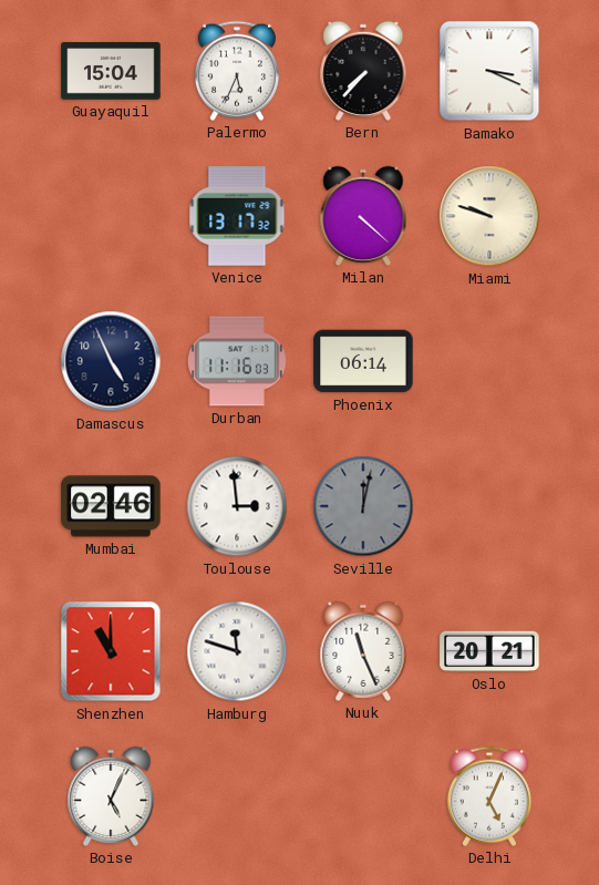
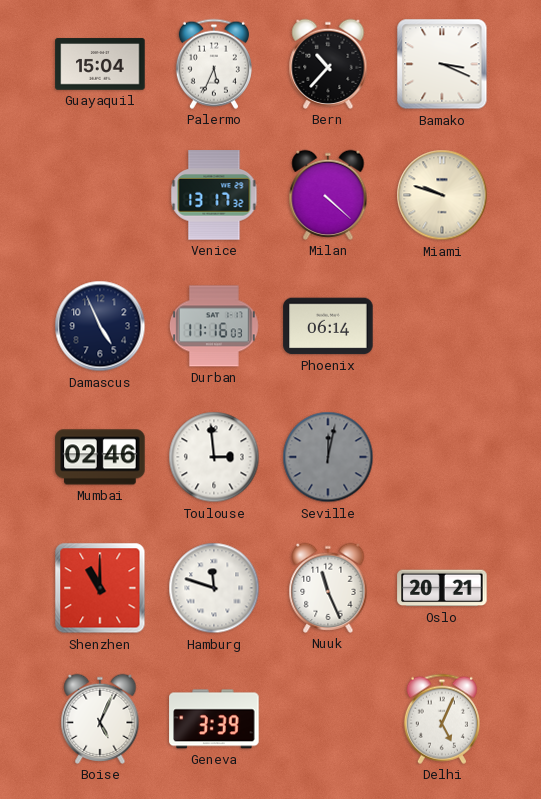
Bern: 7:37 -> 10:37 (328, 64)
Geneva: none -> 3:39 (214, 719)
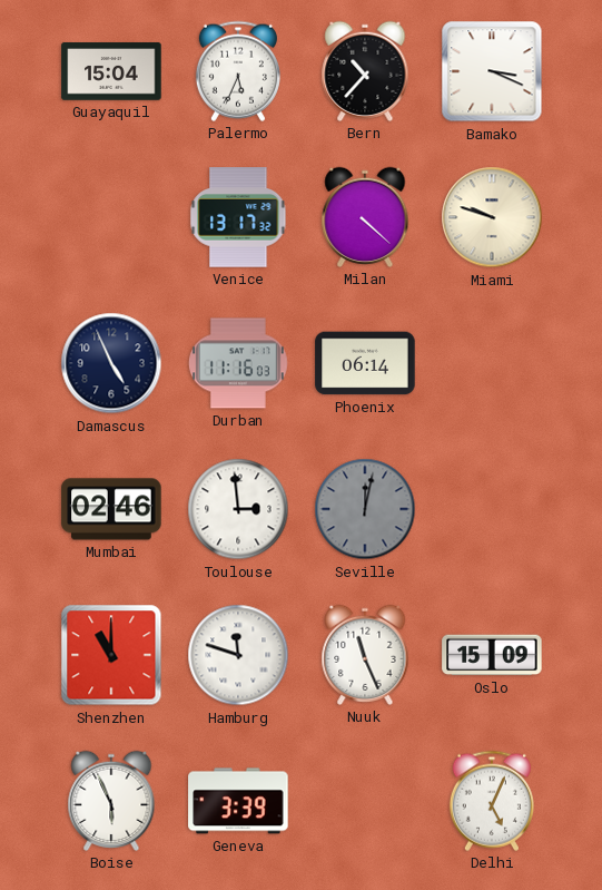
Oslo: 20:21 -> 15:09 (492, 655)
Boise: 5:04 -> 5:56 (111, 801)
